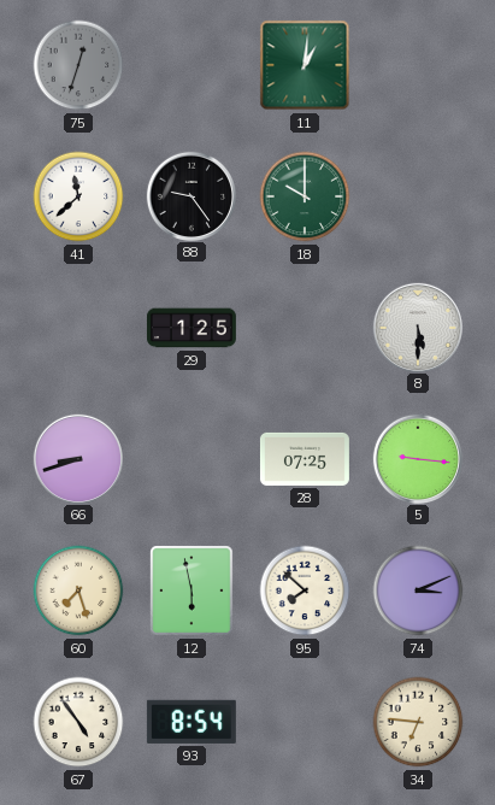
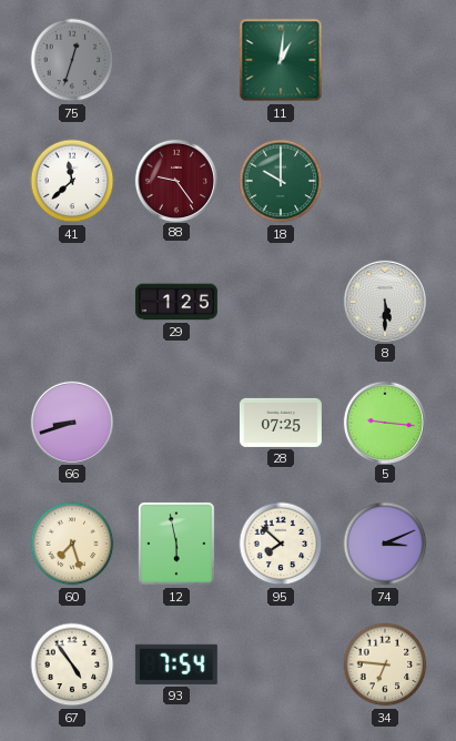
88 dial: black -> burgundy (175, 180)
93: 8:54 -> 7:54 (176, 664)
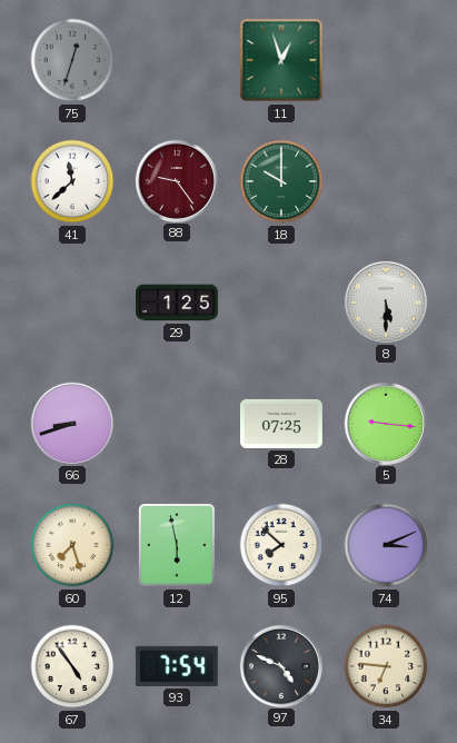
11: 1:01 -> 12:57 (281, 60)
97: none -> 4:49 (280, 665)
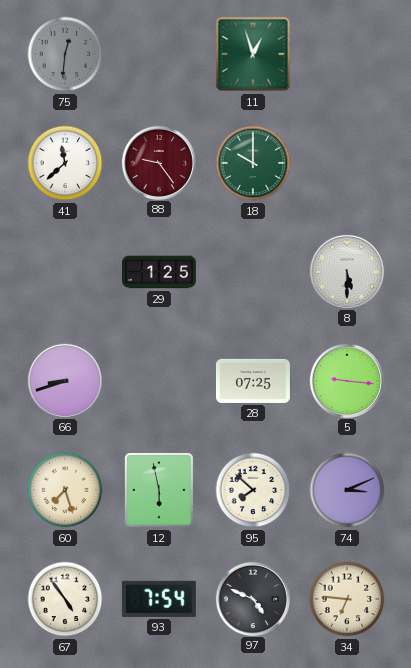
75: 12:33 -> 12:31 (65, 54)
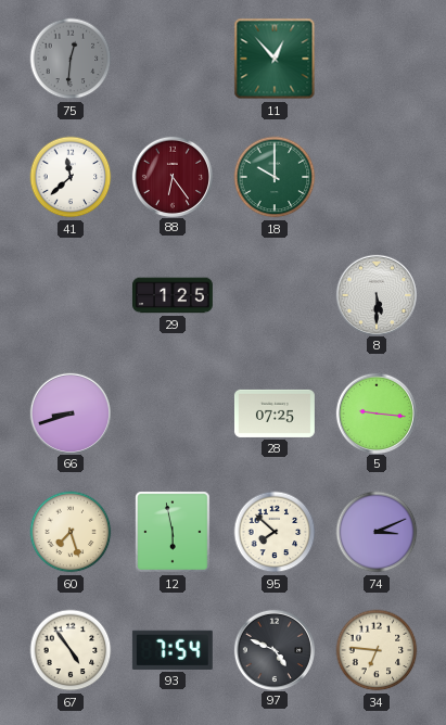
11: 12:57 -> 12:53 (275, 59)
88: 9:24 -> 6:24 (171, 176)
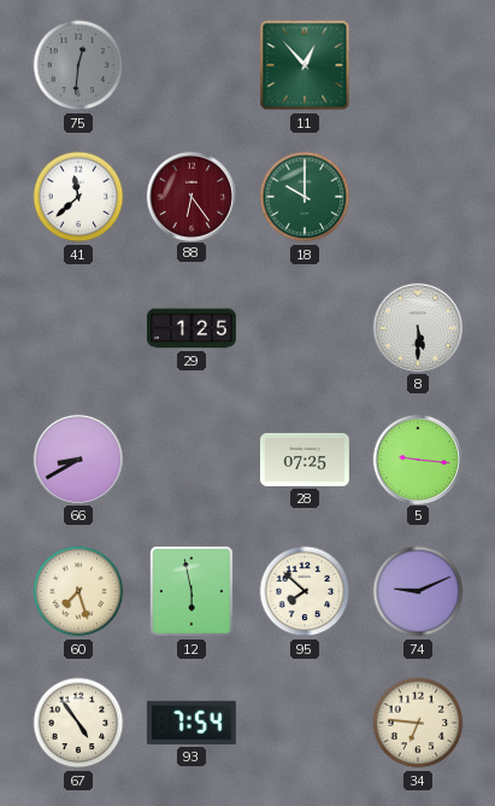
66: 8:42 -> 8:40 (77, 459)
74: 3:11 -> 9:11 (418, 591)
97: 4:49 -> none (273, 649)
